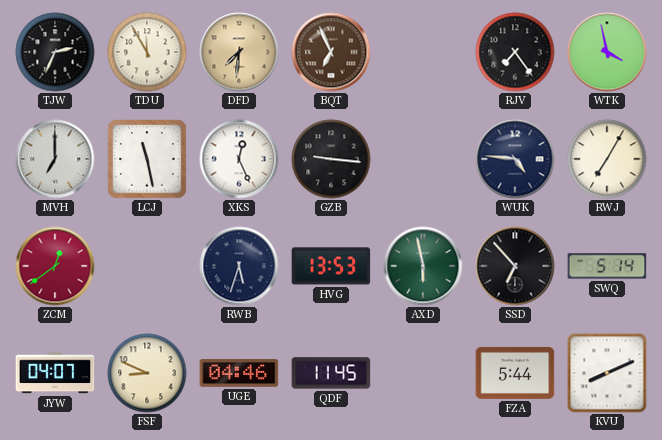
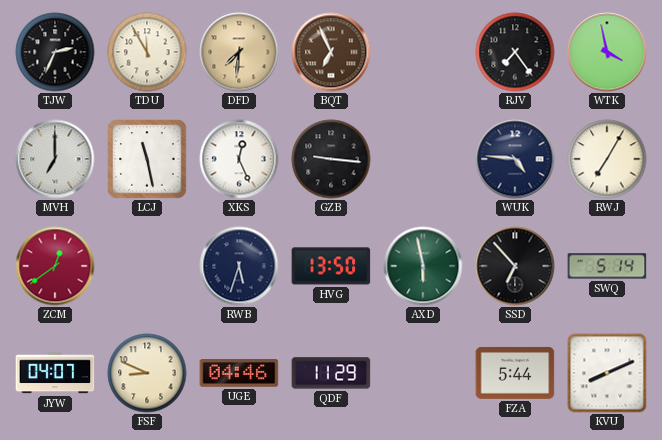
HVG: 13:53 -> 13:50 (331, 266)
QDF: 11:45 -> 11:29 (331, 373)
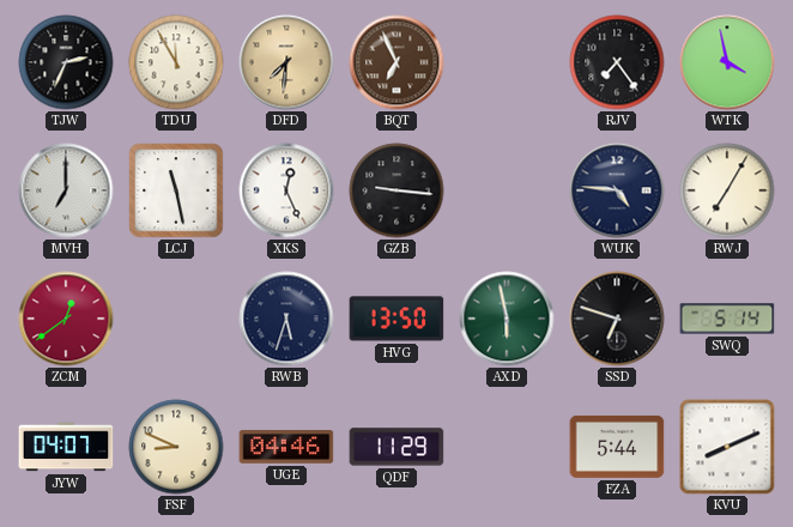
SSD: 6:53 -> 6:48 (617, 319)
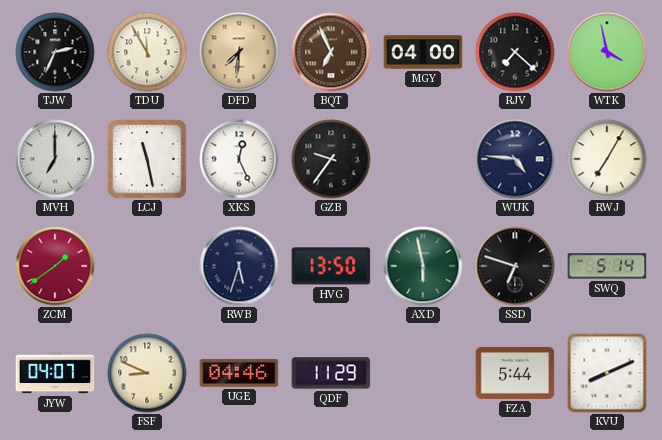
MGY: none -> 04:00 (423, 52)
RJV: 7:24 -> 7:22 (515, 52)
GZB: 9:16 -> 9:36 (331, 159)
ZCM: 12:39 -> 1:39 (55, 266)
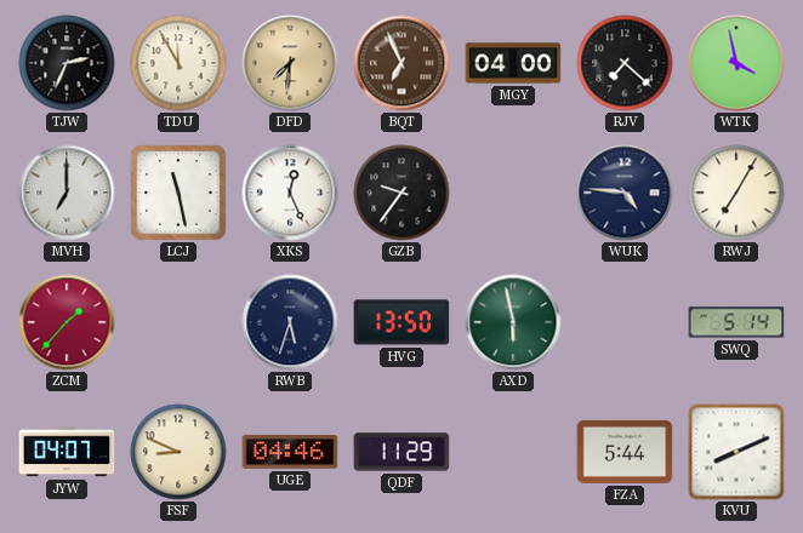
ZCM: 1:39 -> 1:37 (67, 322)
SSD: 6:48 -> none (515, 266)
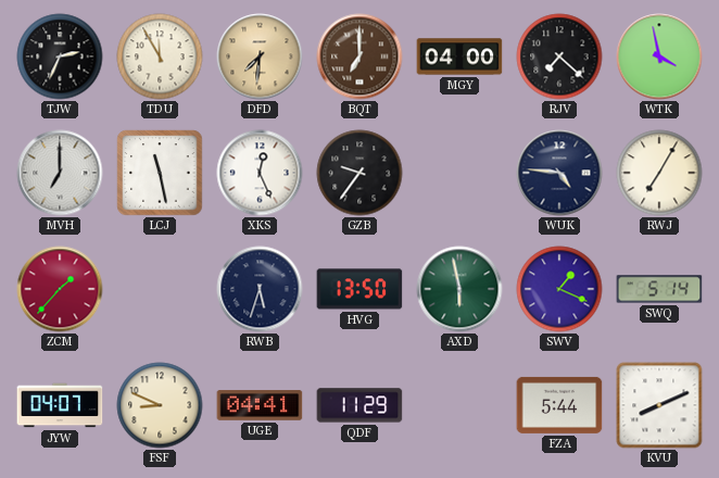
BQT: 6:56 -> 7:00 (359, 56)
SWV: none -> 1:19 (559, 289)
UGE: 04:46 -> 04:41 (260, 405)
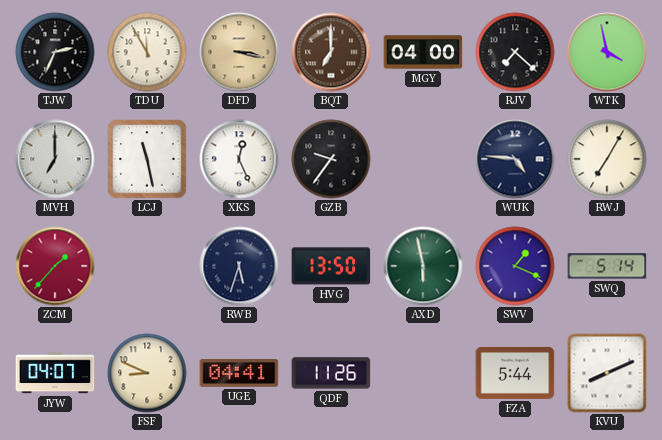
DFD: 7:31 -> 3:17 (239, 52)
QDF: 11:29 -> 11:26 (331, 373)
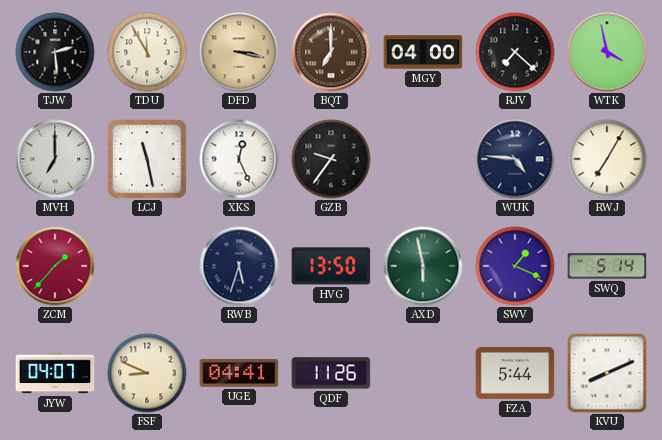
TJW: 2:34 -> 2:29 (55, 52)
